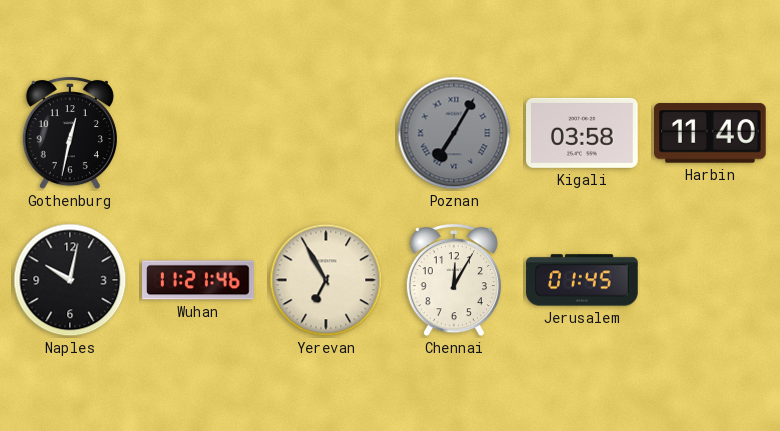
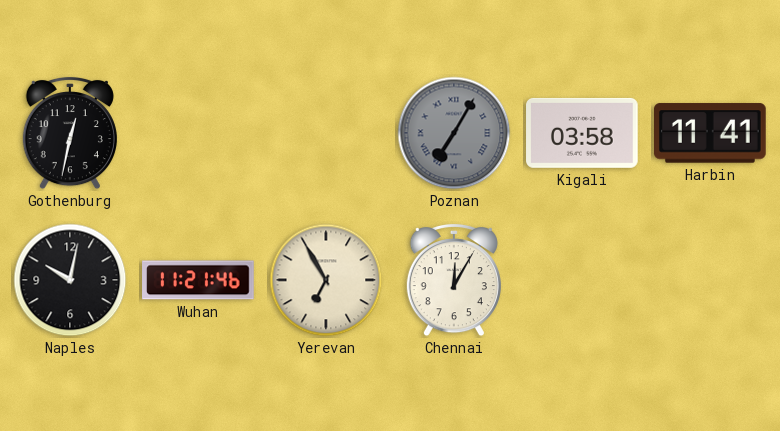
Harbin: 11:40 -> 11:41 (711, 133)
Jerusalem: 01:45 -> none (582, 280)
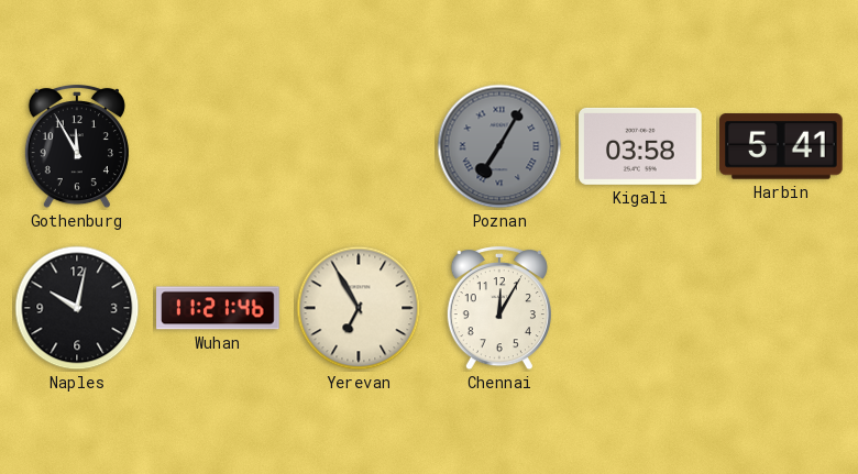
Gothenburg: 12:32 -> 11:55 (77, 146)
Harbin: 11:41 -> 5:41 (782, 146)
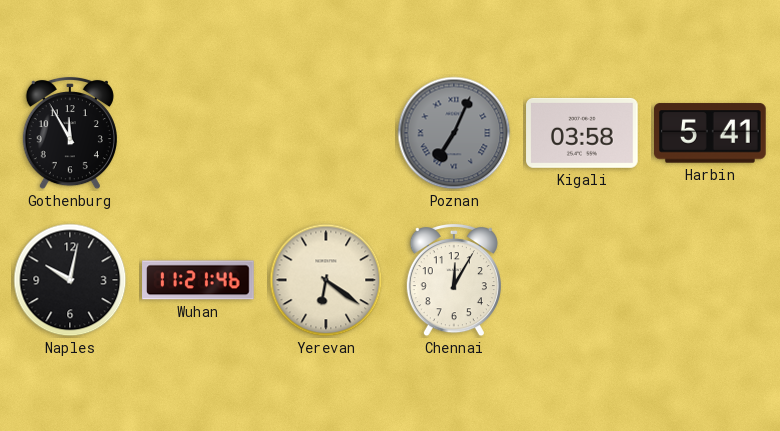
Poznan: 7:05 -> 7:04 (454, 133)
Yerevan: 6:55 -> 6:21 (326, 280)
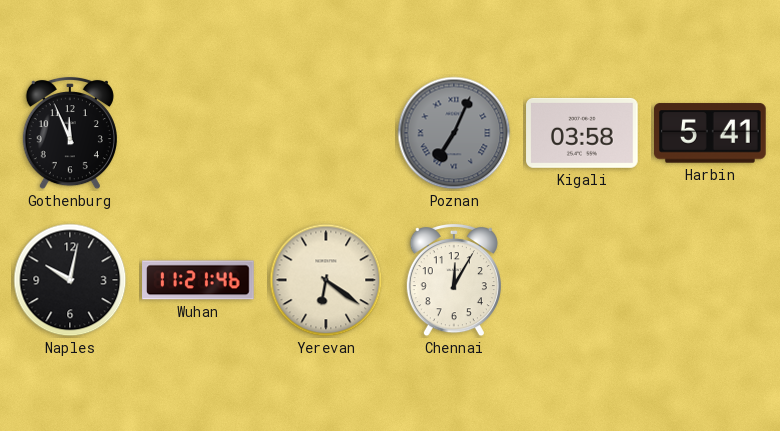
Gothenburg: 11:55 -> 11:56 (70, 133)
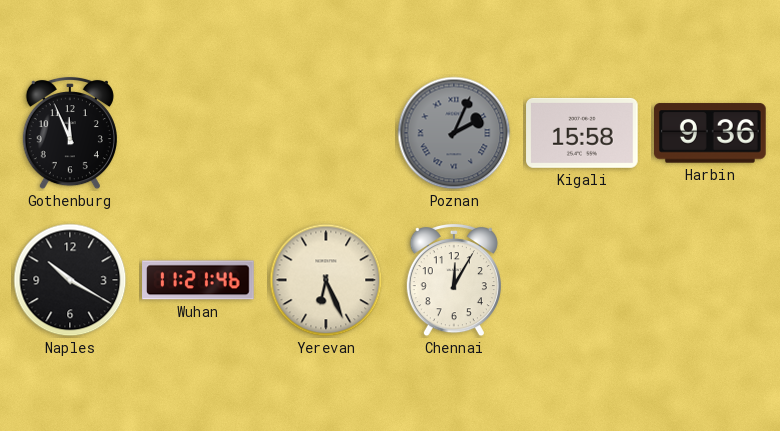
Poznan: 7:04 -> 2:04 (454, 133)
Kigali: 03:58 -> 15:58 (582, 133)
Harbin: 5:41 -> 9:36 (711, 133)
Naples: 10:02 -> 10:20 (70, 280)
Yerevan: 6:21 -> 6:26 (326, 280)
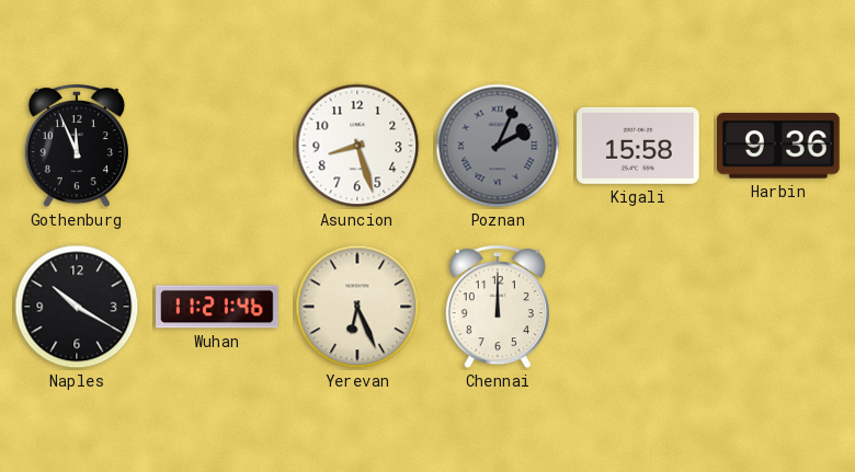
Asuncion: none -> 8:27 (357, 146)
Chennai: 12:05 -> 12:00 (498, 307)
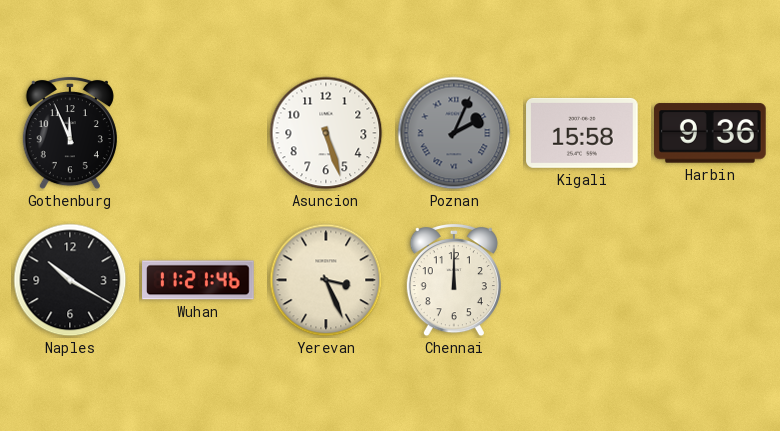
Asuncion: 8:27 -> 5:27 (326, 133)
Yerevan: 6:26 -> 3:26 (326, 280)
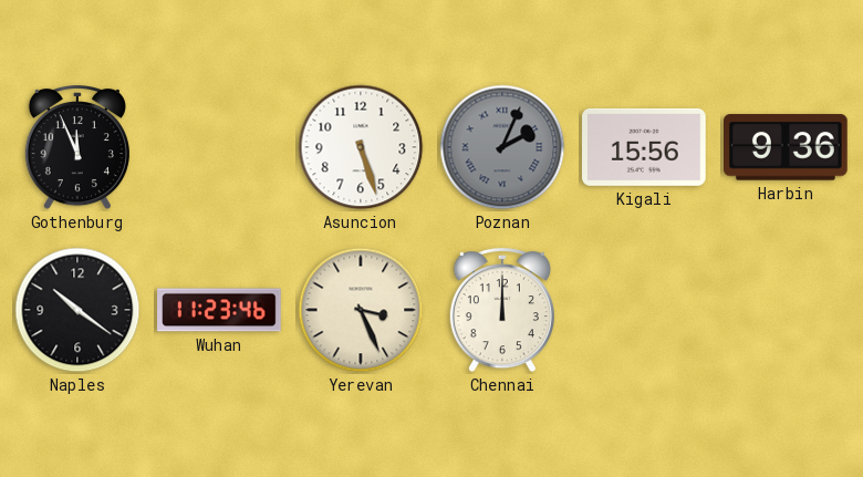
Kigali: 15:58 -> 15:56 (644, 147)
Naples: 10:20 -> 10:21 (77, 310)
Wuhan: 11:21 -> 11:23 (219, 310)
